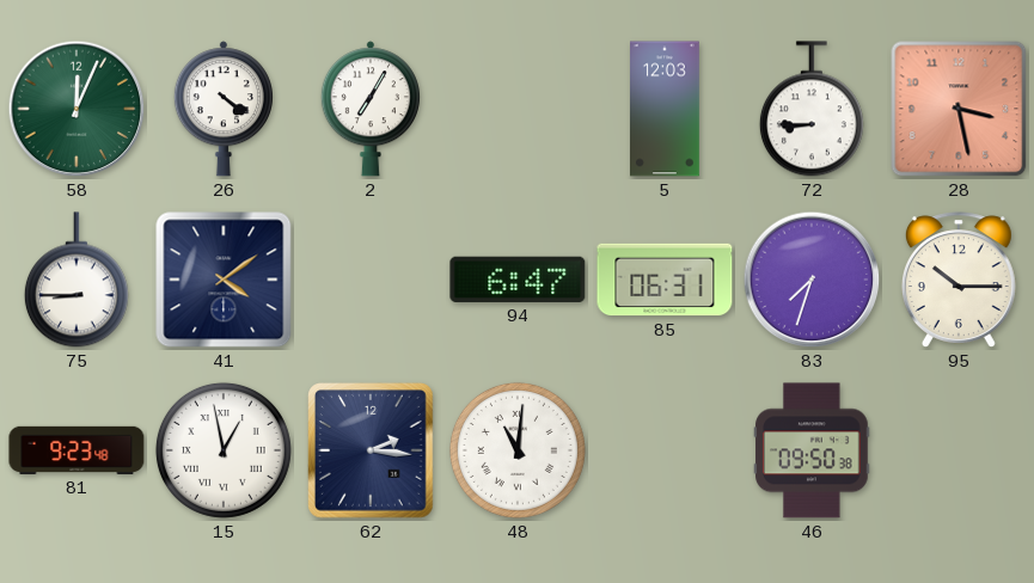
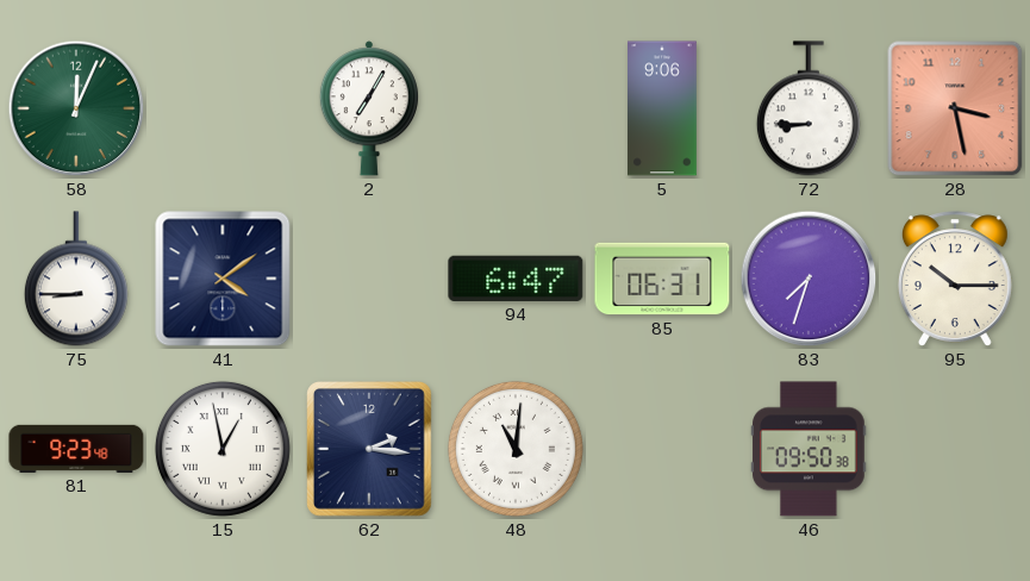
26: 4:21 -> none (224, 109)
5: 12:03 -> 9:06 (663, 108)
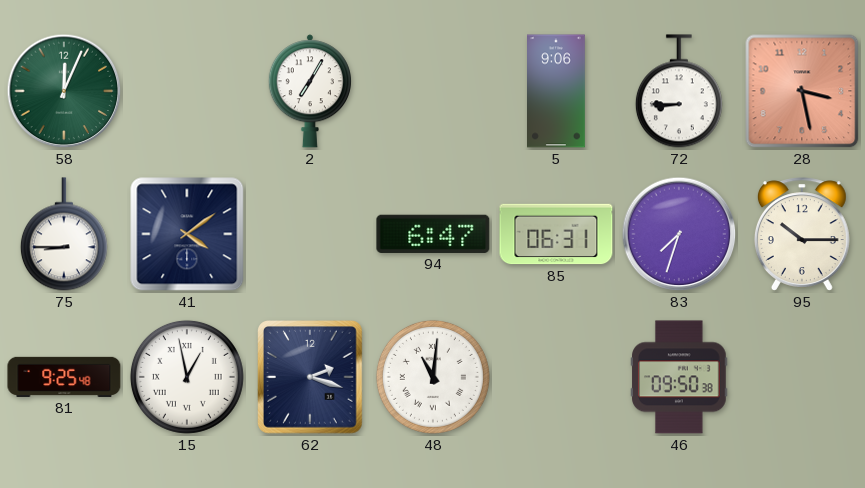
81: 9:23 -> 9:25 (64, 377)
62: 2:16 -> 2:18 (311, 378)
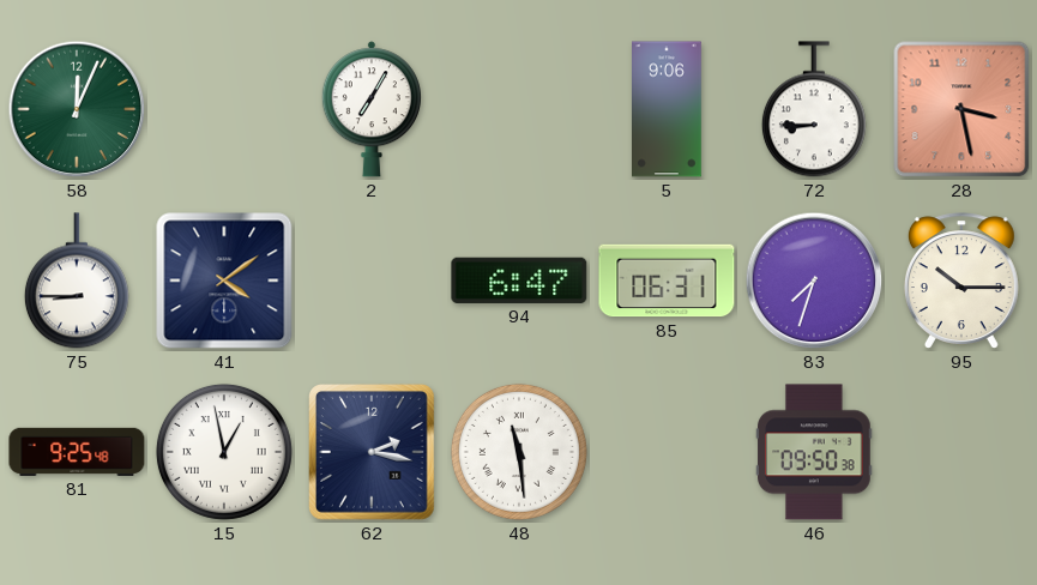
62: 2:18 -> 2:17 (373, 453)
48: 11:01 -> 11:29 (519, 452)
